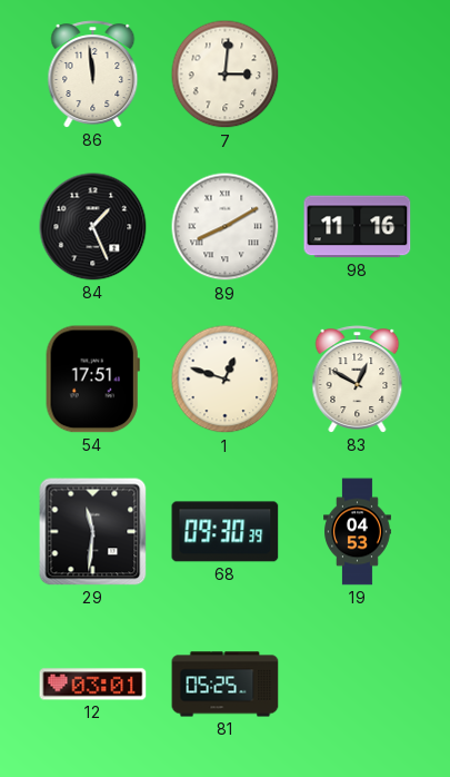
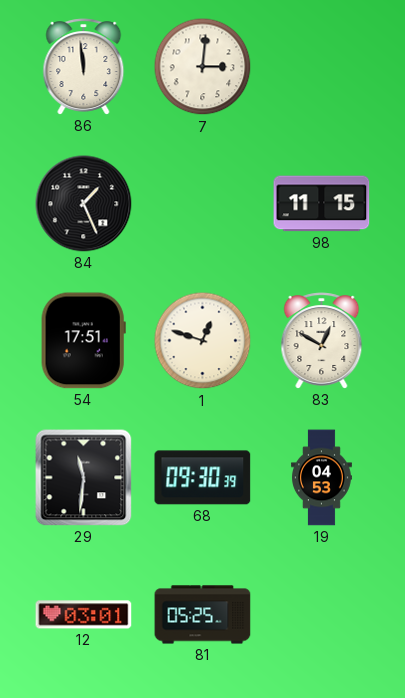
89: 8:10 -> none (226, 227)
98: 11:16 -> 11:15 (322, 204)
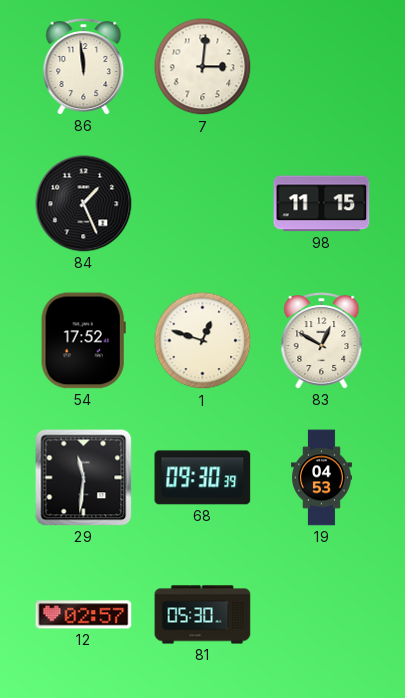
54: 17:51 -> 17:52 (83, 341)
12: 03:01 -> 02:57 (84, 615)
81: 05:25 -> 05:30 (203, 615)
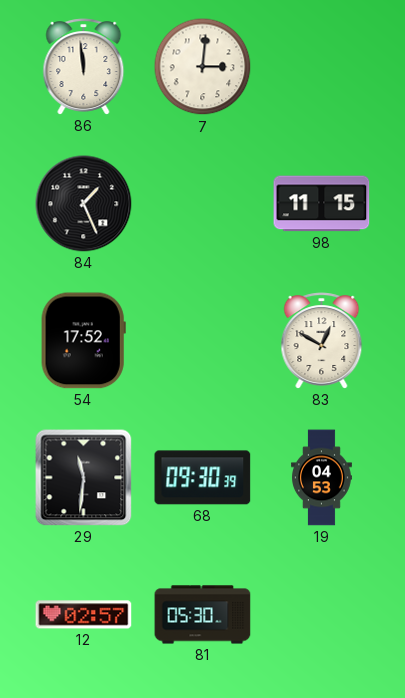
1: 12:48 -> none (203, 341)
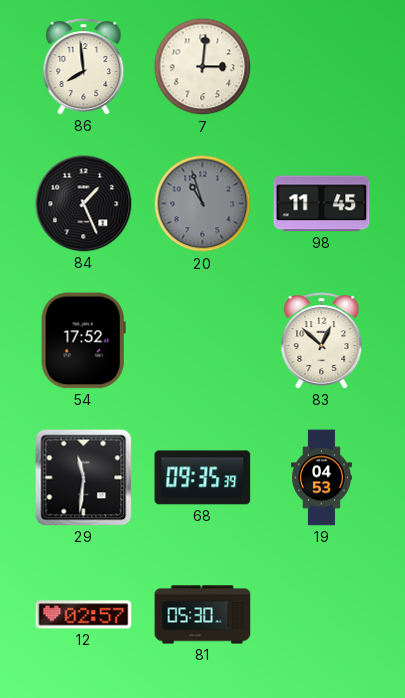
86: 11:59 -> 7:59 (84, 67)
20: none -> 10:57 (203, 204)
98: 11:15 -> 11:45 (322, 204)
83: 12:50 -> 12:52 (322, 341)
68: 09:30 -> 09:35 (203, 478)
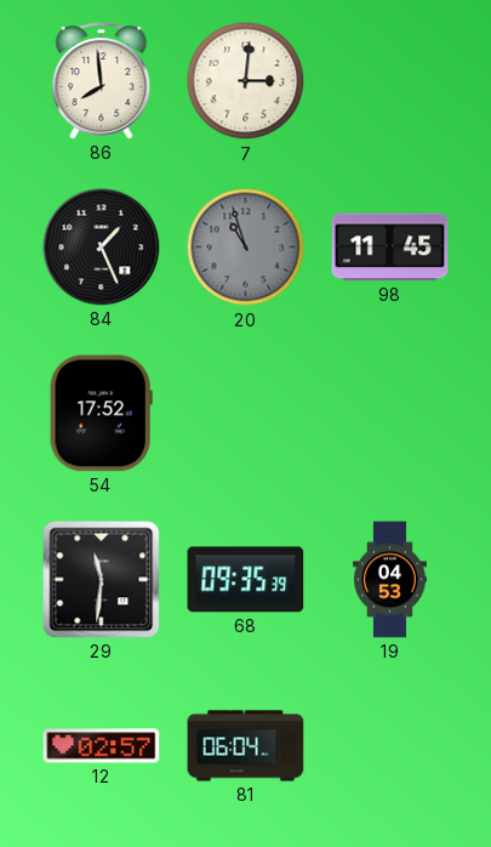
83: 12:52 -> none (322, 341)
81: 05:30 -> 06:04 (246, 746)
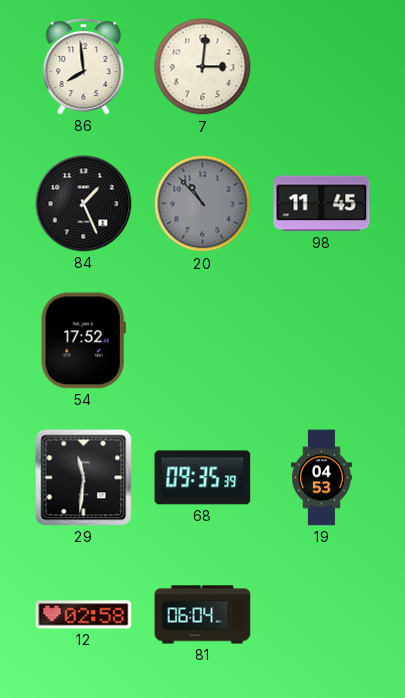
20: 10:57 -> 10:53 (203, 204)
12: 02:57 -> 02:58 (84, 615)
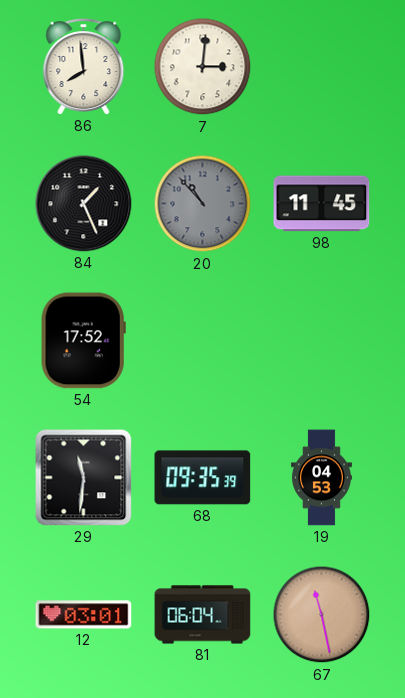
12: 02:58 -> 03:01 (84, 615)
67: none -> 11:28 (322, 615)
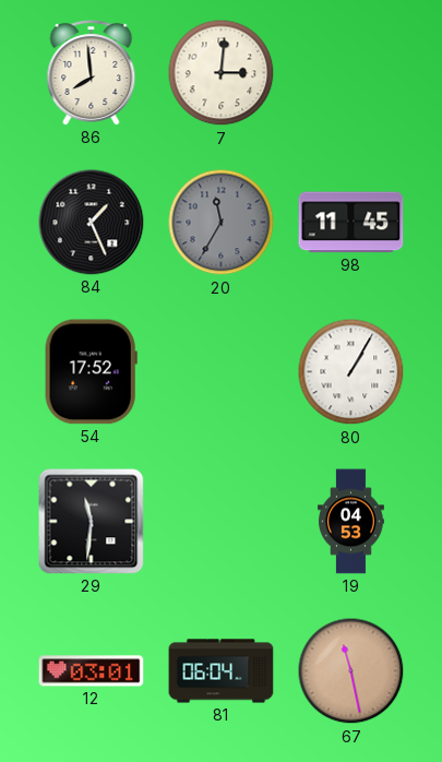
20: 10:53 -> 11:35 (222, 223)
80: none -> 1:05 (351, 372)
68: 09:35 -> none (203, 478)
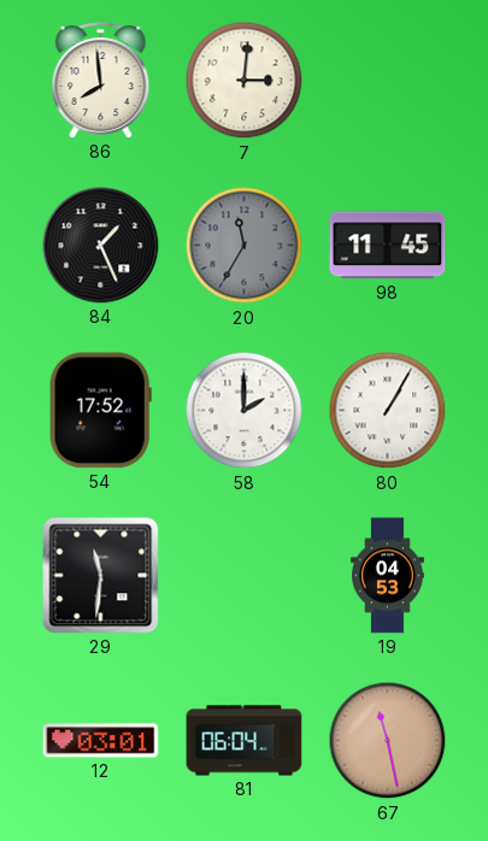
58: none -> 2:00 (245, 411)
